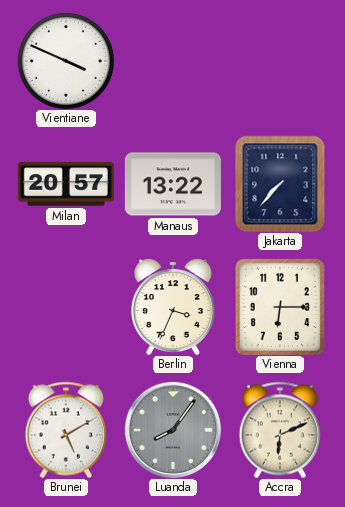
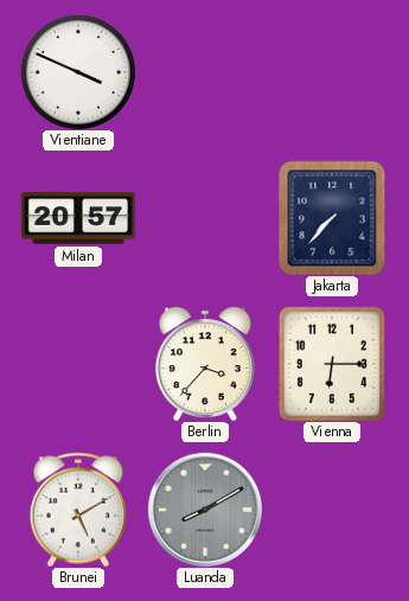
Manaus: 13:22 -> none (173, 184)
Berlin: 3:34 -> 3:37 (205, 364)
Luanda: 8:06 -> 8:10 (205, 510)
Accra: 6:11 -> none (280, 430)
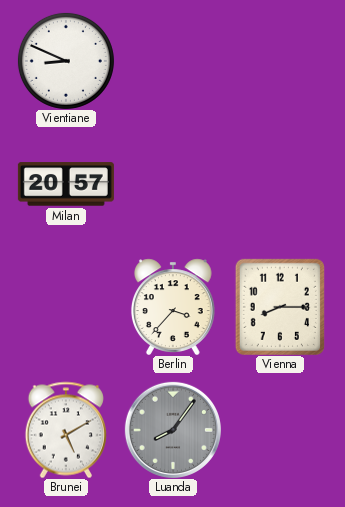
Vientiane: 3:49 -> 8:49 (66, 61)
Jakarta: 7:37 -> none (332, 218)
Vienna: 6:15 -> 8:15 (280, 307)
Luanda: 8:10 -> 8:06 (173, 430)
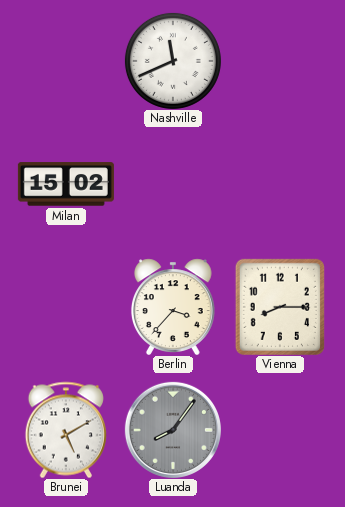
Vientiane: 8:49 -> none (66, 61)
Nashville: none -> 11:41 (173, 61)
Milan: 20:57 -> 15:02 (66, 184)
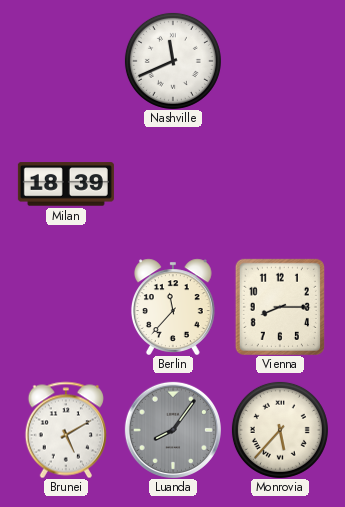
Milan: 15:02 -> 18:39 (66, 184)
Berlin: 3:37 -> 11:37 (173, 307)
Monrovia: none -> 5:37 (280, 430)
